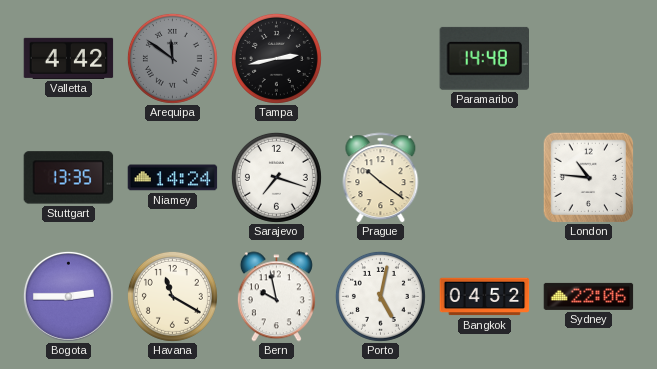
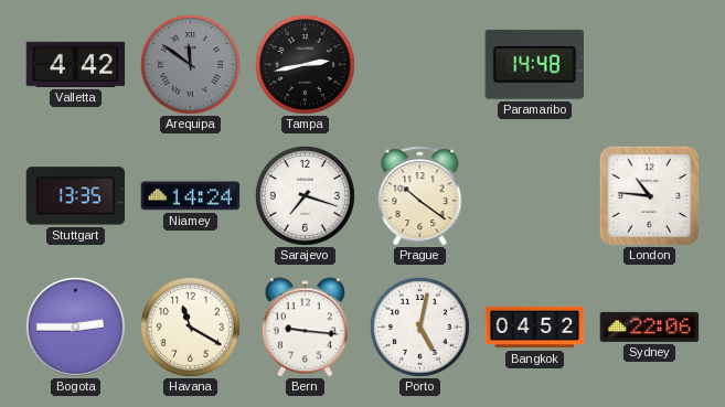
Bern: 9:58 -> 9:16 (305, 328)
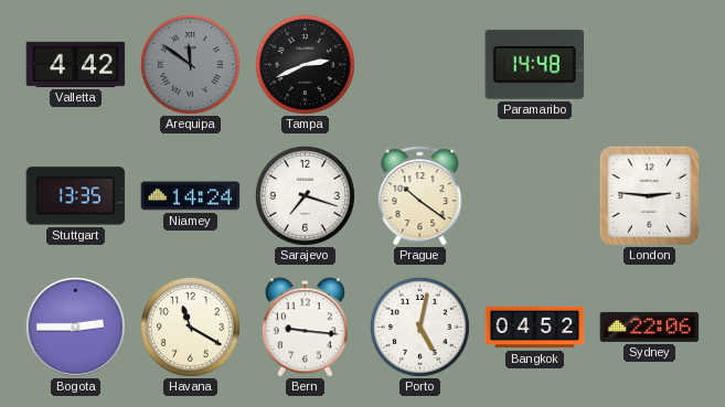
Tampa: 2:43 -> 2:41 (305, 64)
London: 10:46 -> 2:46 (649, 195)
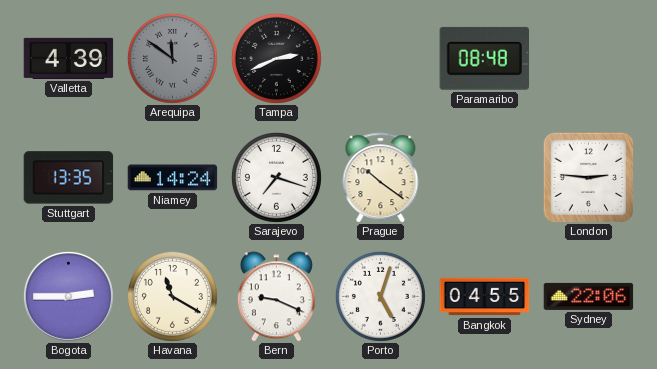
Valletta: 4:42 -> 4:39 (69, 58)
Paramaribo: 14:48 -> 08:48 (484, 58)
Bern: 9:16 -> 9:19 (276, 297)
Porto: 5:02 -> 5:03 (380, 296)
Bangkok: 04:52 -> 04:55 (485, 297)
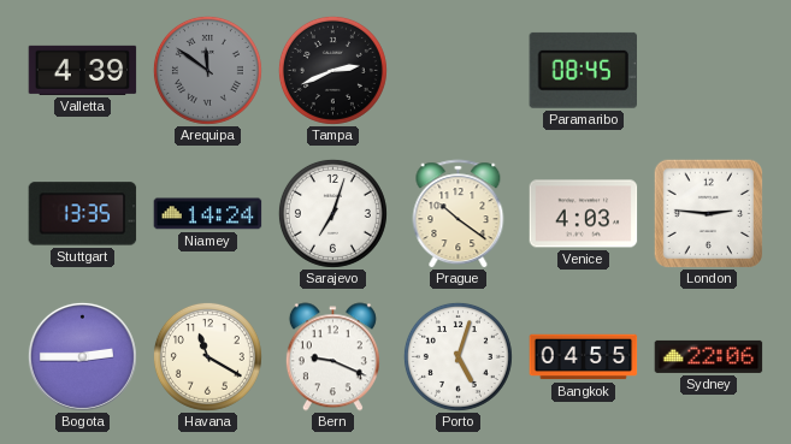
Paramaribo: 08:48 -> 08:45 (583, 70)
Sarajevo: 7:18 -> 7:03 (332, 213)
Venice: none -> 4:03 (584, 214)
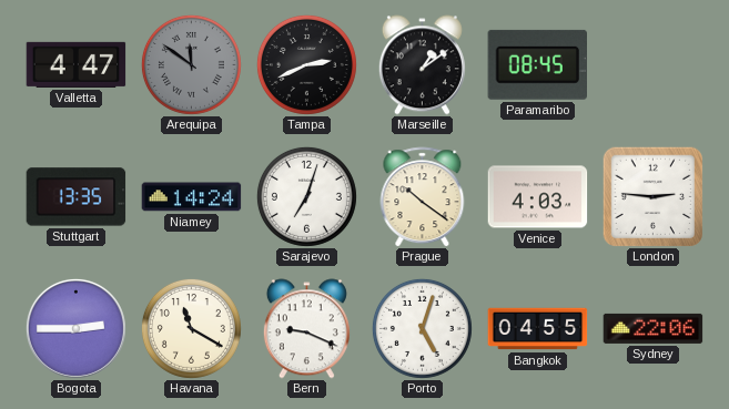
Valletta: 4:39 -> 4:47 (77, 64)
Marseille: none -> 1:09 (422, 65)
